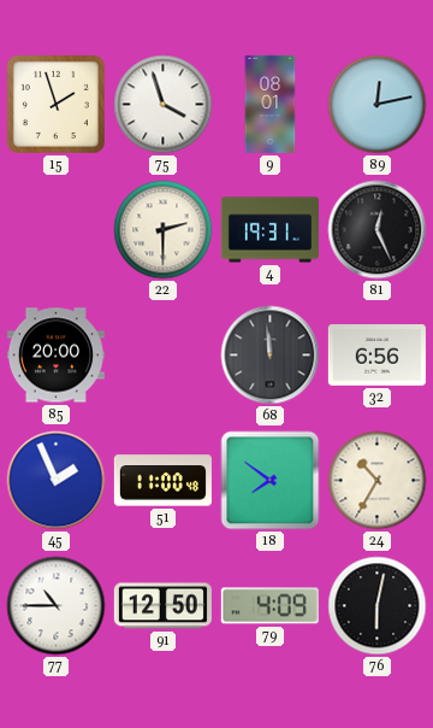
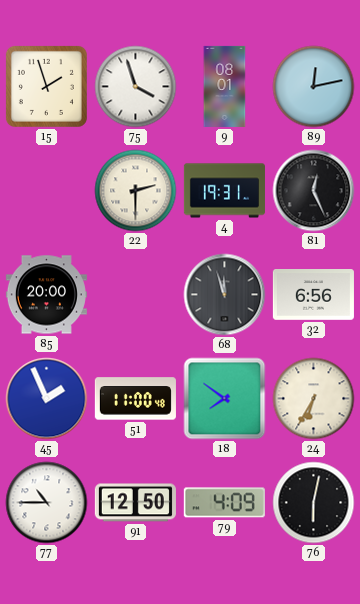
68: 11:59 -> 11:57 (225, 295)
24: 10:35 -> 6:35 (314, 399)
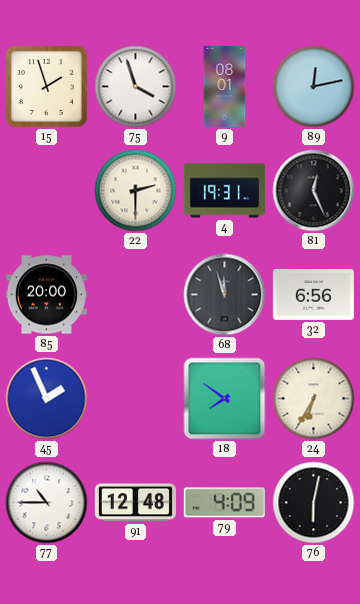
51: 11:00 -> none (135, 399)
91: 12:50 -> 12:48 (135, 503)
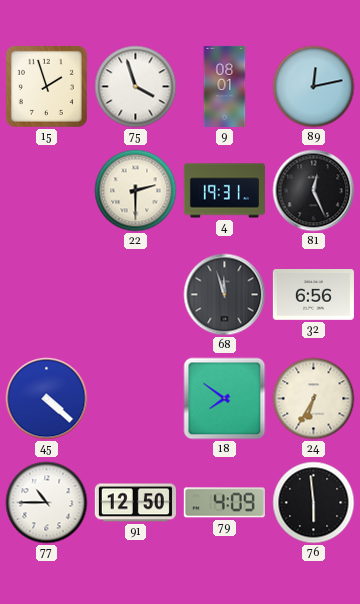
85: 20:00 -> none (46, 295)
45: 1:56 -> 4:22 (47, 399)
91: 12:48 -> 12:50 (135, 503)
76: 6:02 -> 5:59 (314, 503)
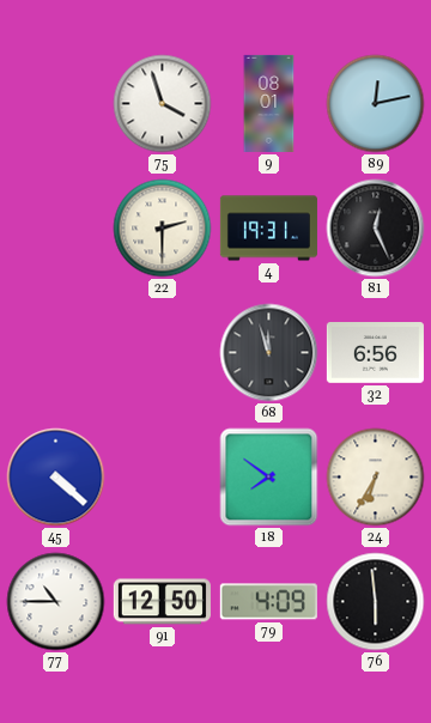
15: 1:57 -> none (46, 86)
